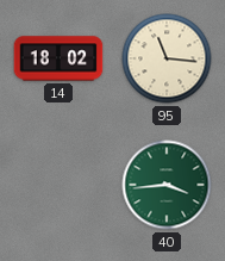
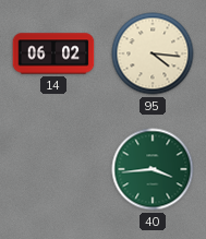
14: 18:02 -> 06:02 (53, 53)
95: 11:16 -> 4:16 (153, 53)
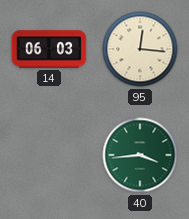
14: 06:02 -> 06:03 (49, 49)
95: 4:16 -> 12:16 (140, 49)
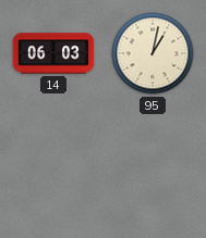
95: 12:16 -> 1:02 (153, 53)
40: 3:44 -> none (140, 155)
